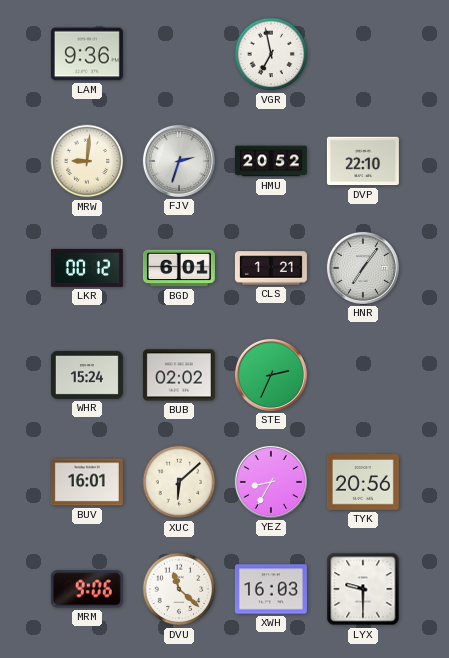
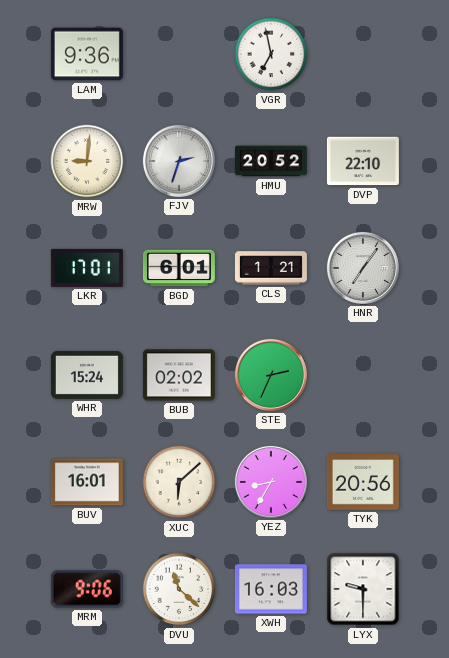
LKR: 00:12 -> 17:01 (87, 268)
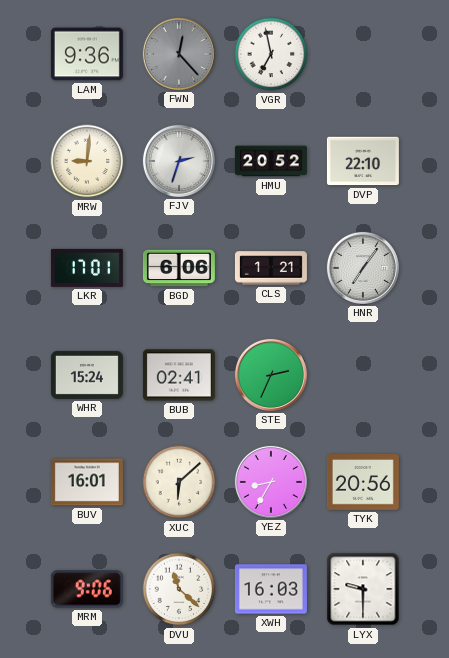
FWN: none -> 12:23 (179, 54)
BGD: 6:01 -> 6:06 (179, 268)
BUB: 02:02 -> 02:41 (179, 375)
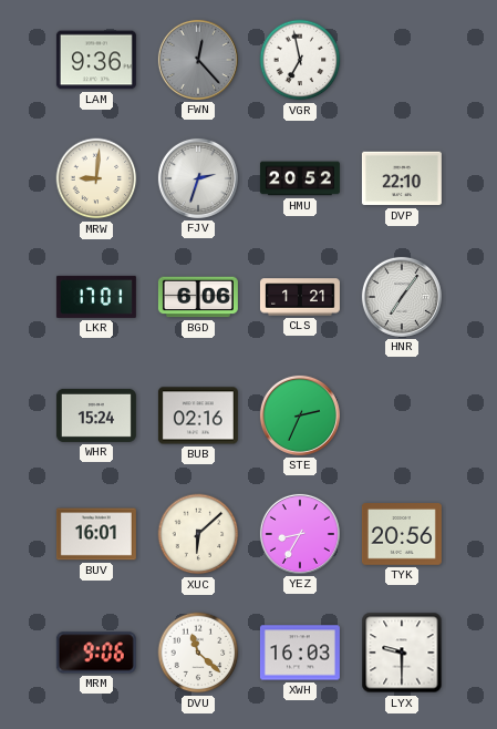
BUB: 02:41 -> 02:16 (198, 415)
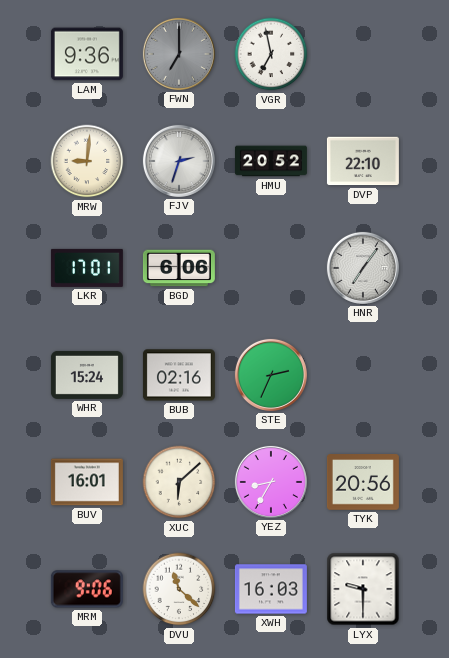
FWN: 12:23 -> 7:00 (179, 54)
CLS: 1:21 -> none (300, 297)
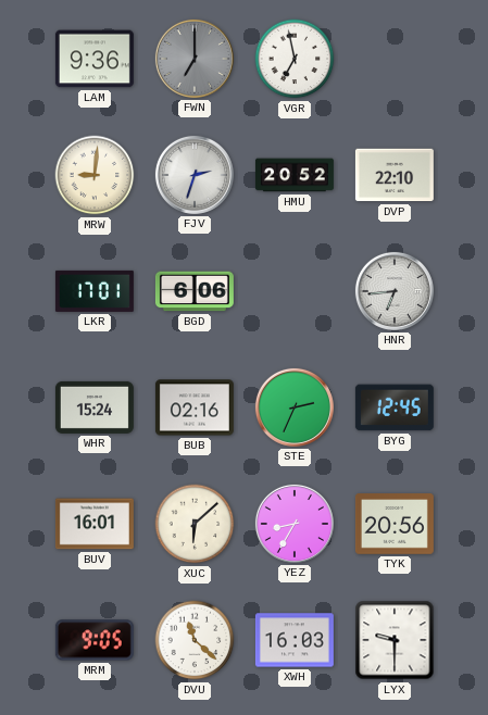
HNR: 7:06 -> 6:44 (395, 291)
BYG: none -> 12:45 (395, 407)
MRM: 9:06 -> 9:05 (95, 640)
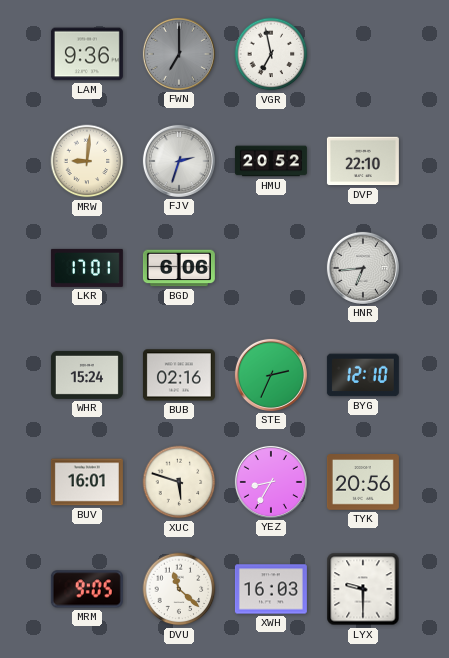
BYG: 12:45 -> 12:10 (363, 375)
XUC: 6:08 -> 5:48 (179, 482)
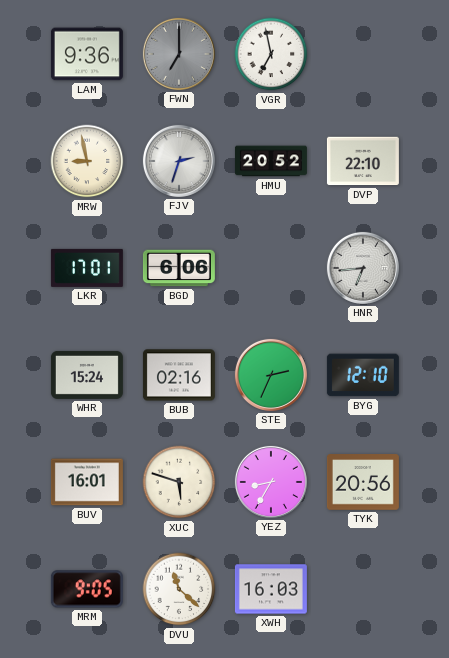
MRW: 9:01 -> 8:58 (87, 161)
LYX: 9:30 -> none (363, 589)
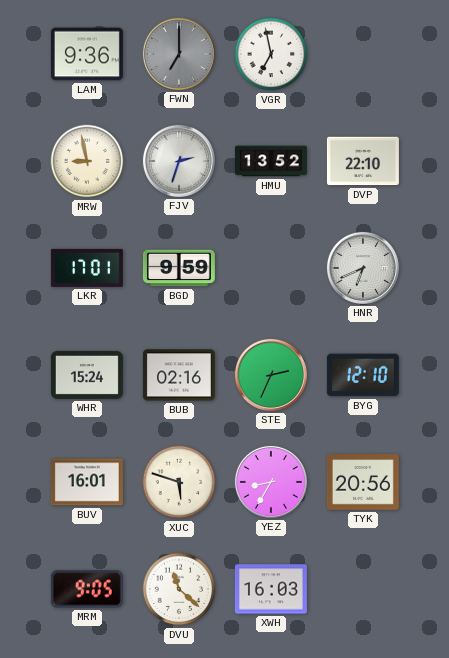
HMU: 20:52 -> 13:52 (271, 161)
BGD: 6:06 -> 9:59 (179, 268)
HNR: 6:44 -> 6:41 (363, 268)
